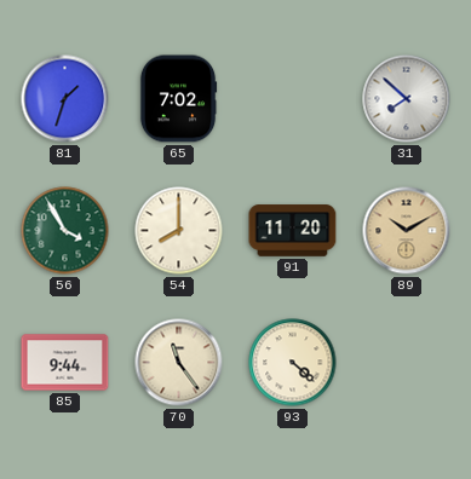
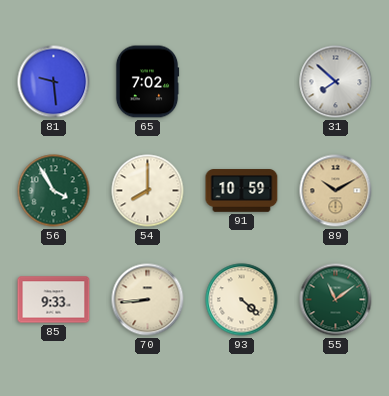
81: 1:33 -> 9:29 (54, 82)
91: 11:20 -> 10:59 (242, 191)
85: 9:44 -> 9:33 (54, 300)
70: 11:24 -> 8:44 (148, 300)
55: none -> 11:09 (336, 300)
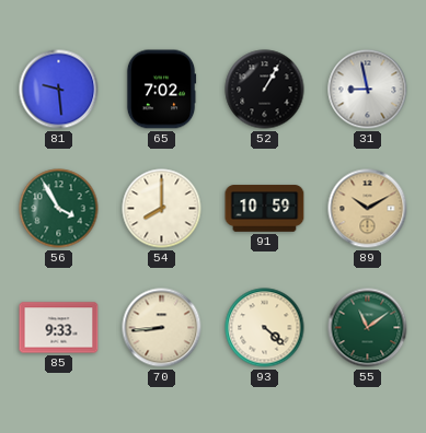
52: none -> 1:05 (265, 90)
31: 7:52 -> 8:58 (368, 90)
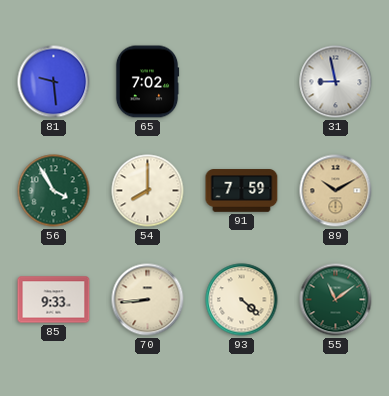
52: 1:05 -> none (265, 90)
91: 10:59 -> 7:59 (242, 191)
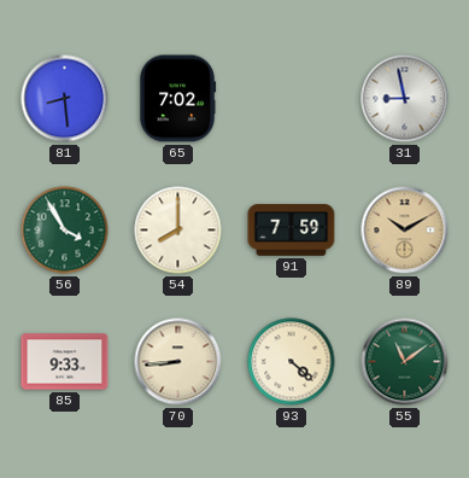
81: 9:29 -> 8:29 (65, 99)
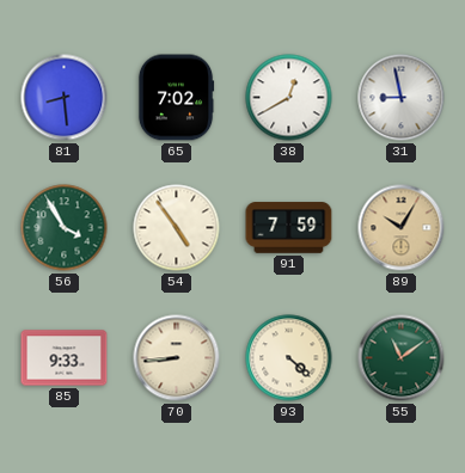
38: none -> 12:40 (289, 98)
54: 8:00 -> 4:54 (177, 228)
89: 10:10 -> 10:05 (402, 228)
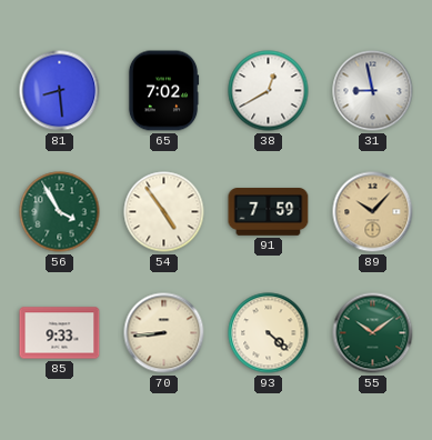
89: 10:05 -> 10:07 (373, 212)
55: 11:09 -> 10:09 (373, 333)
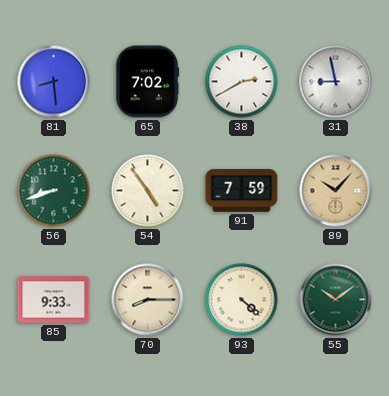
38: 12:40 -> 2:40 (242, 82)
56: 3:55 -> 8:42 (54, 191)
70: 8:44 -> 8:15 (148, 300)
